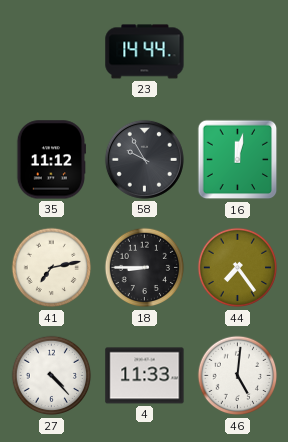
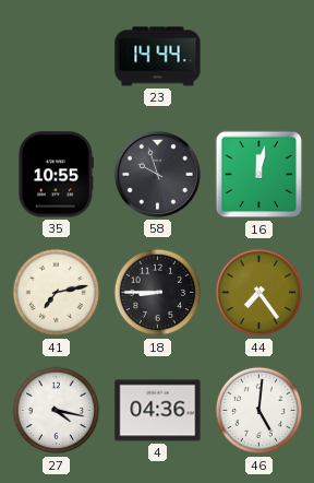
35: 11:12 -> 10:55 (56, 175)
58: 9:55 -> 9:57 (157, 174)
27: 4:23 -> 4:17 (57, 411)
4: 11:33 -> 04:36 (158, 411)
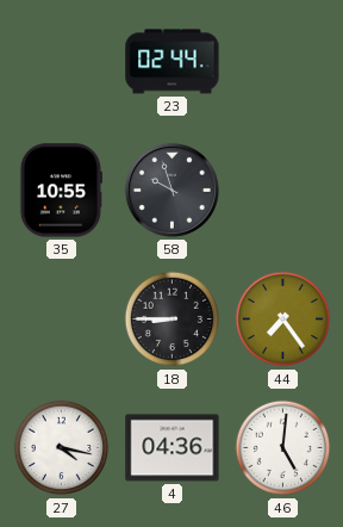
23: 14:44 -> 02:44 (173, 62)
16: 12:02 -> none (259, 175)
41: 7:13 -> none (57, 293)
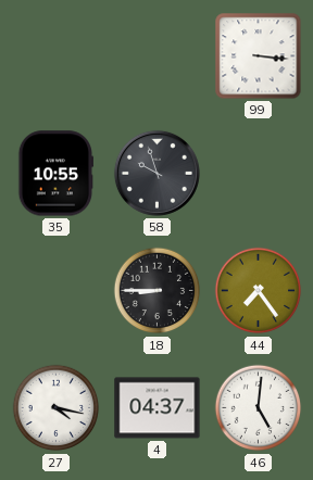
23: 02:44 -> none (173, 62)
99: none -> 3:16 (259, 56)
4: 04:36 -> 04:37 (158, 408)
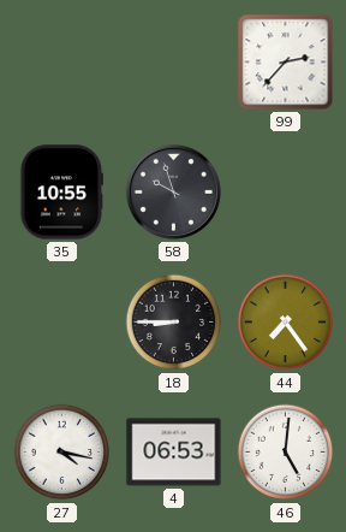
99: 3:16 -> 2:37 (286, 63)
4: 04:37 -> 06:53 (174, 453)
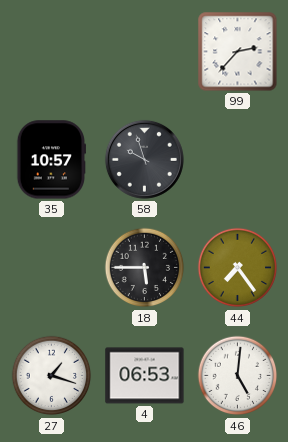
35: 10:55 -> 10:57 (51, 160)
18: 8:45 -> 5:45 (145, 268)
27: 4:17 -> 1:18 (52, 376)
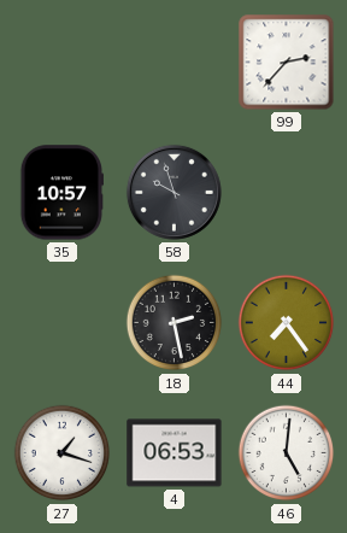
18: 5:45 -> 2:28 (175, 323)
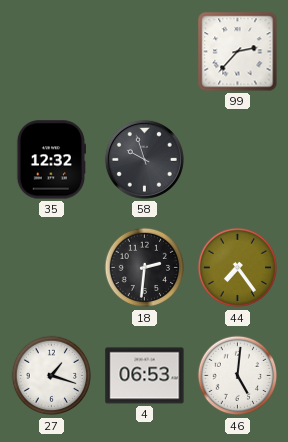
35: 10:57 -> 12:32 (51, 160)
18: 2:28 -> 2:31 (145, 268)
